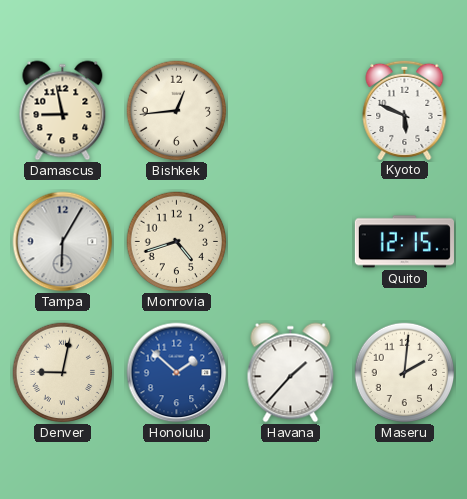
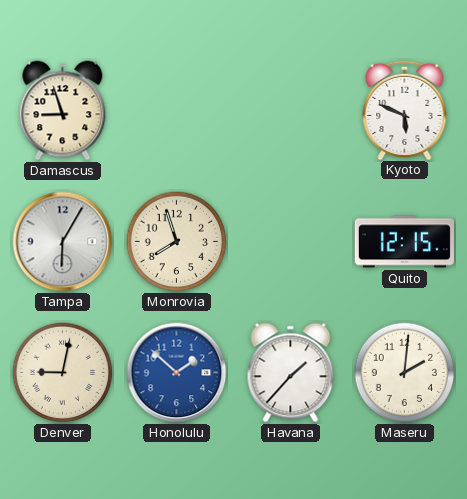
Damascus: 8:58 -> 8:57 (63, 111)
Bishkek: 12:44 -> none (177, 111)
Monrovia: 4:42 -> 7:57 (177, 242)
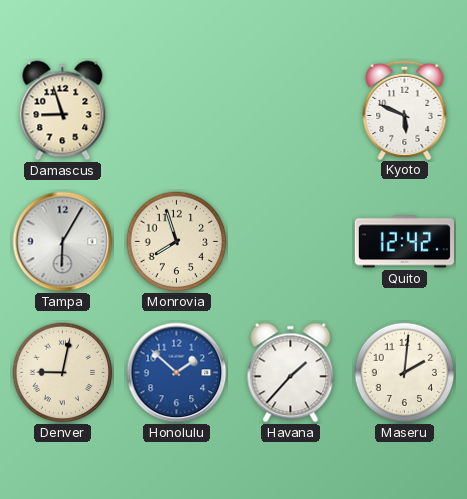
Quito: 12:15 -> 12:42 (404, 242)
